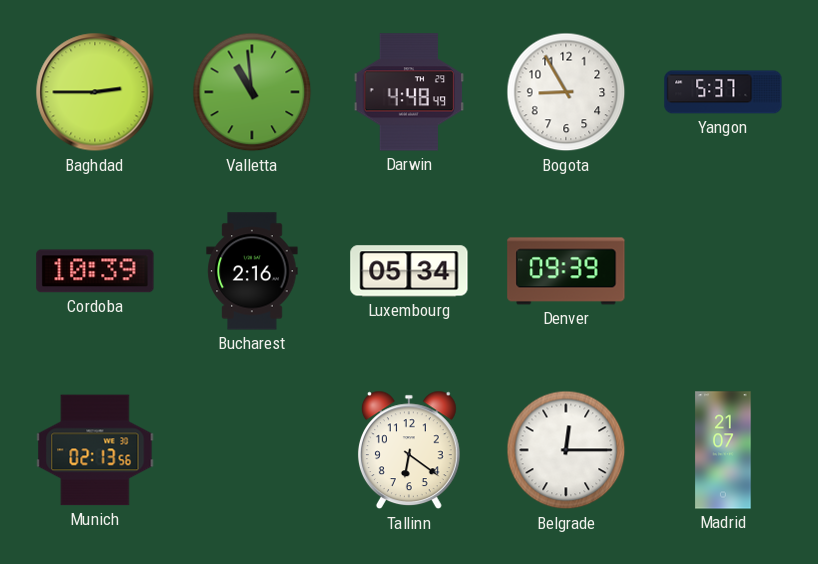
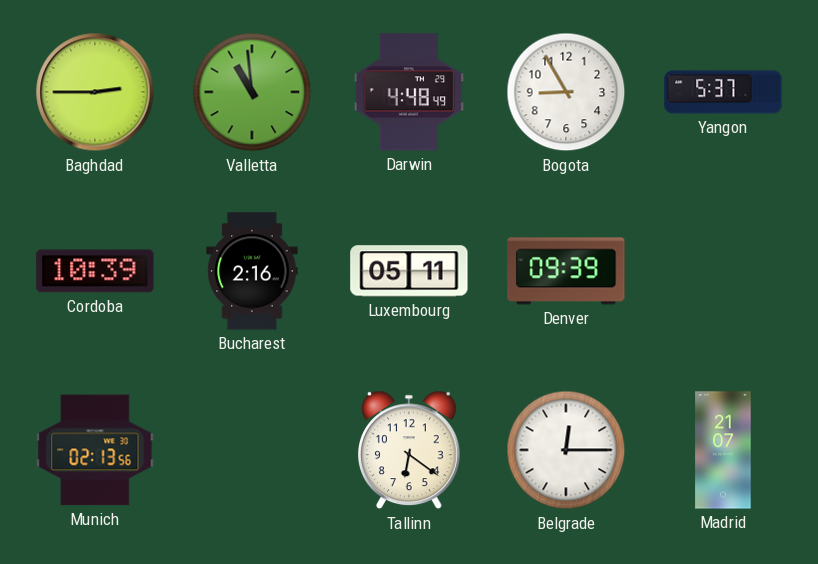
Luxembourg: 05:34 -> 05:11 (409, 271)
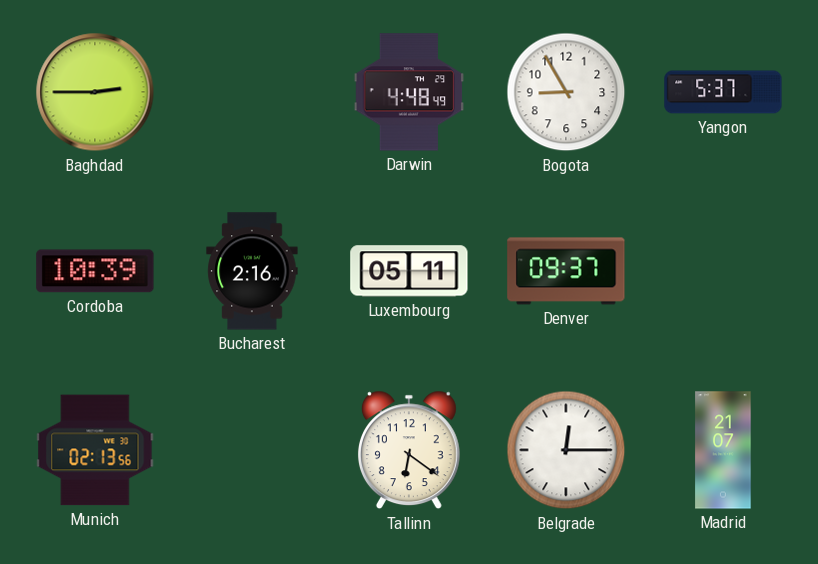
Valletta: 10:59 -> none (252, 92)
Denver: 09:39 -> 09:37 (566, 271)
